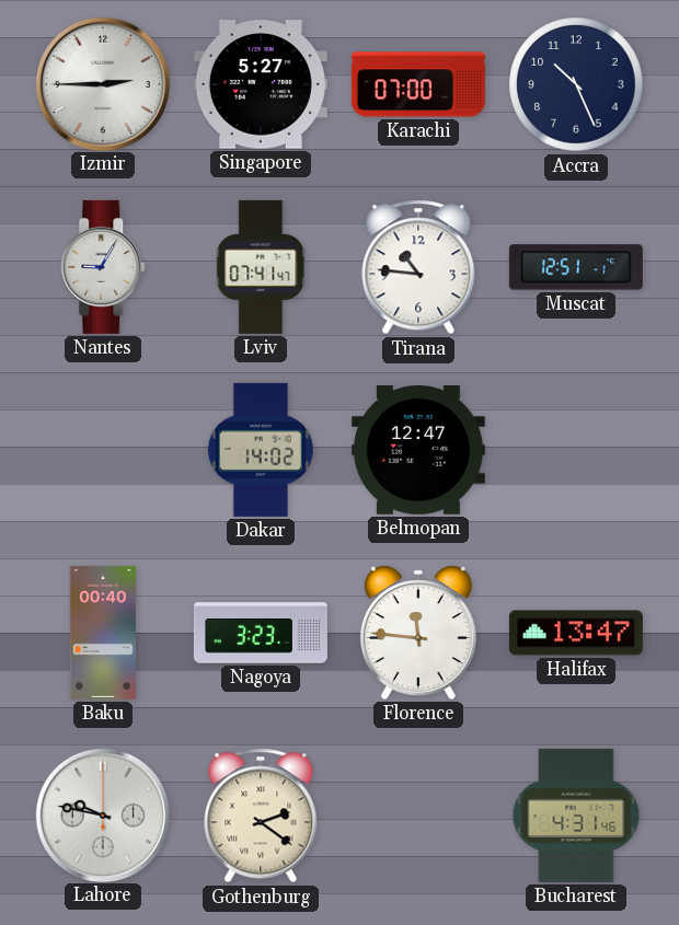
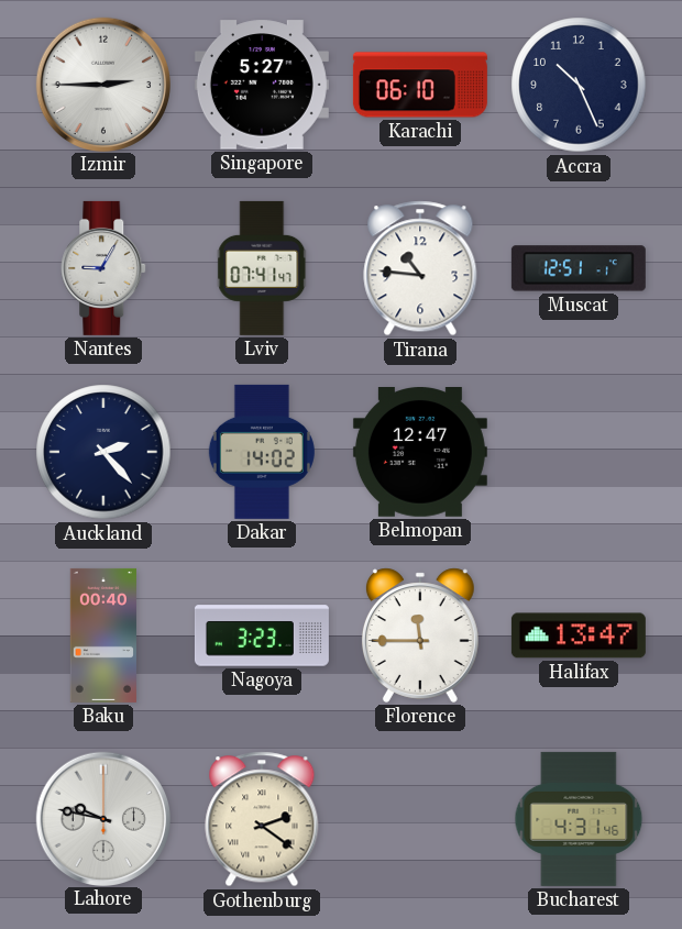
Karachi: 07:00 -> 06:10 (420, 85)
Auckland: none -> 2:23 (103, 452)
Florence: 11:46 -> 11:45 (420, 635)
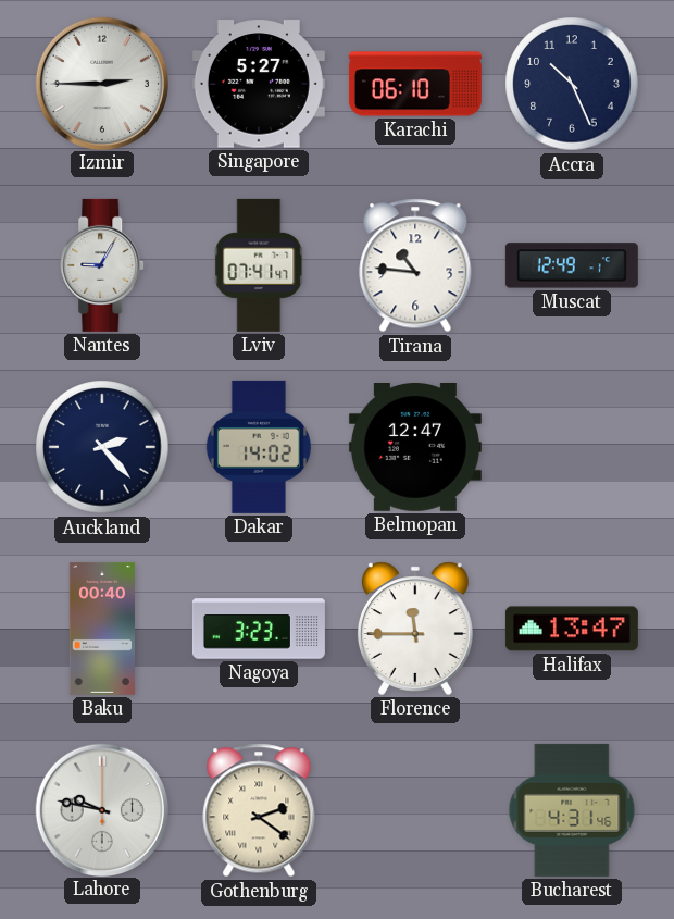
Muscat: 12:51 -> 12:49 (572, 265)
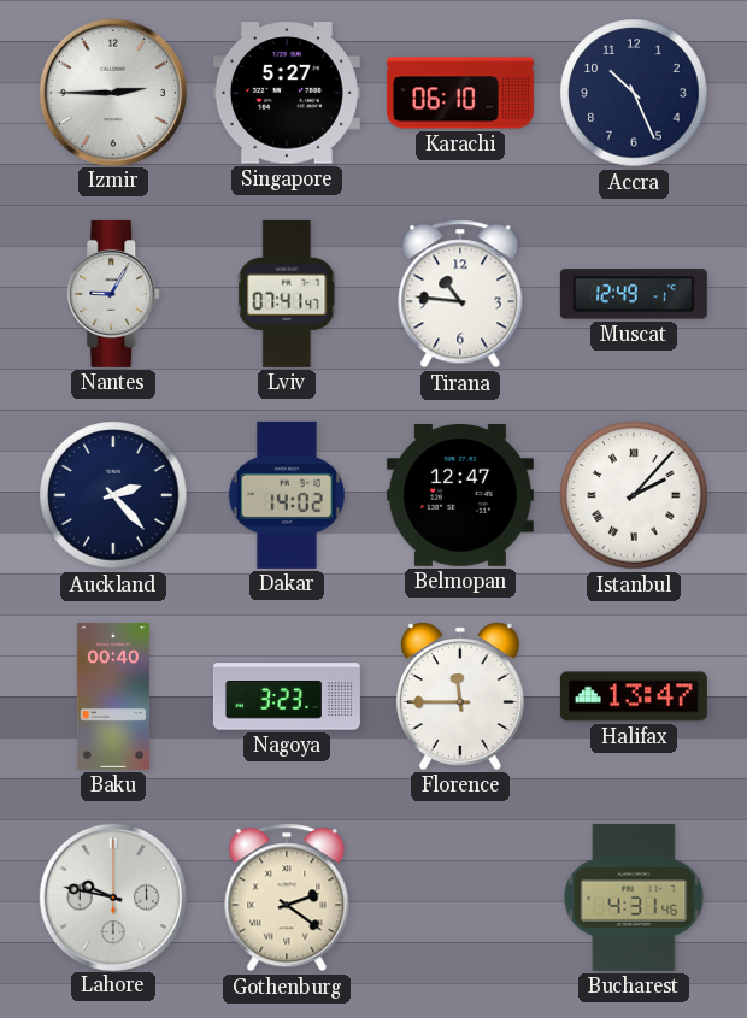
Istanbul: none -> 2:07 (634, 495)
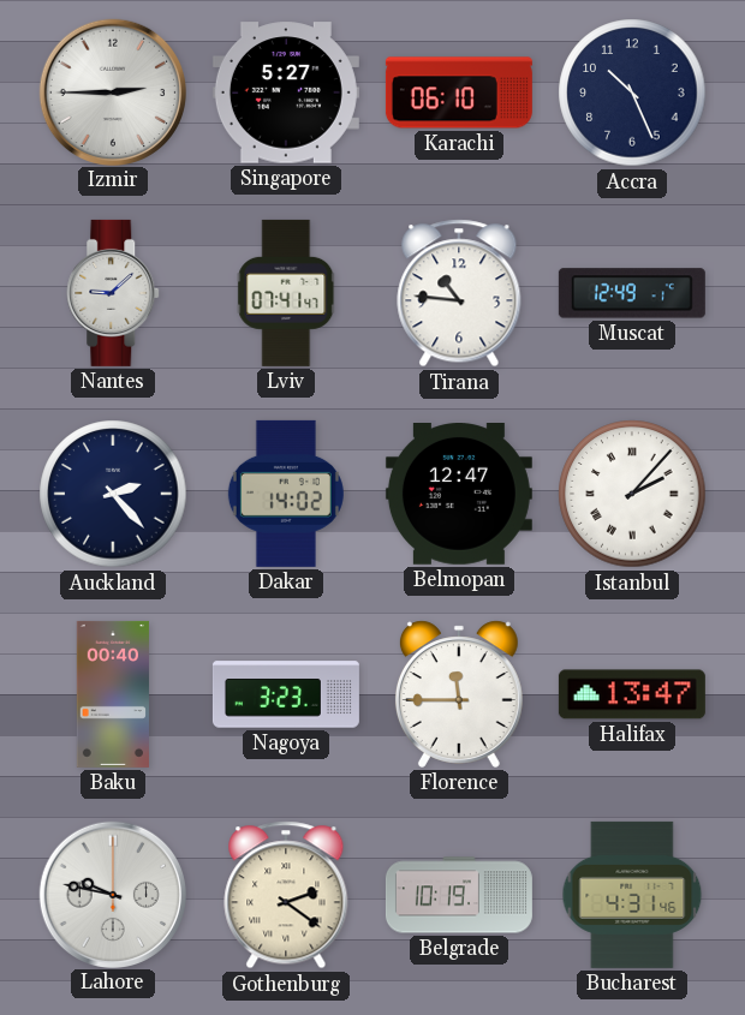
Nantes: 9:05 -> 9:08 (114, 293)
Belgrade: none -> 10:19 (459, 895)
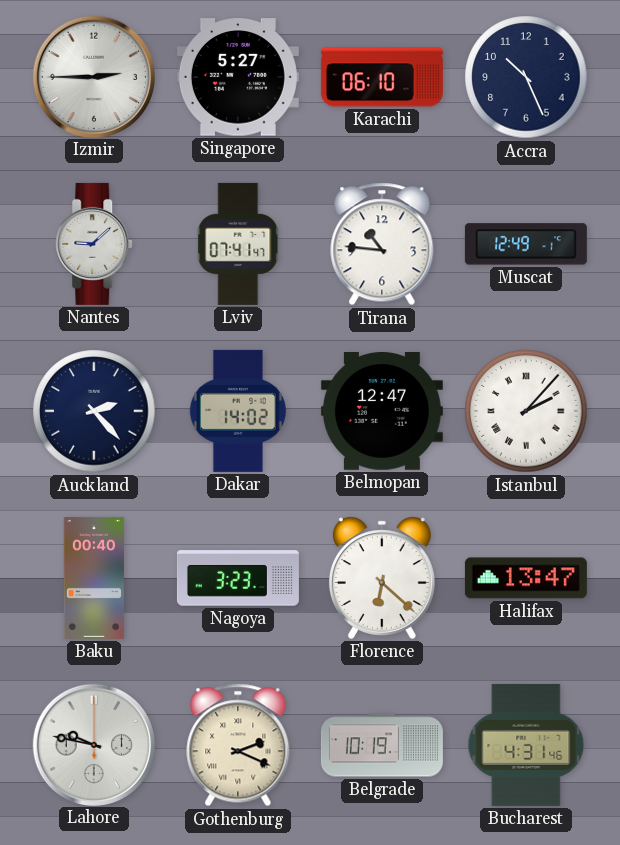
Florence: 11:45 -> 6:22 (382, 578)
Gothenburg: 2:21 -> 2:19 (238, 745)
